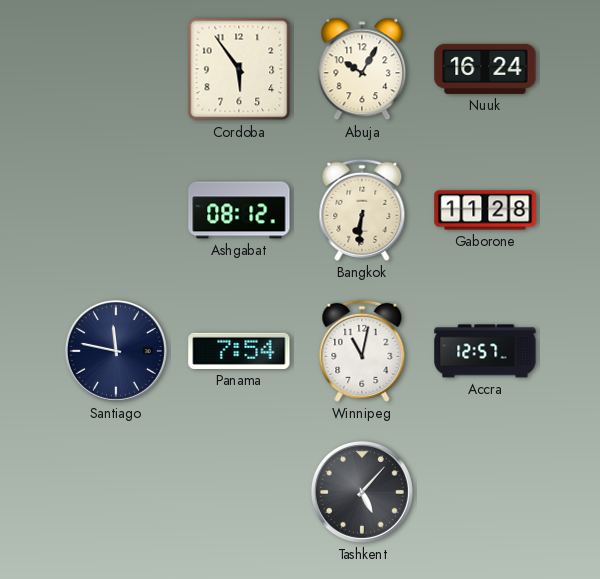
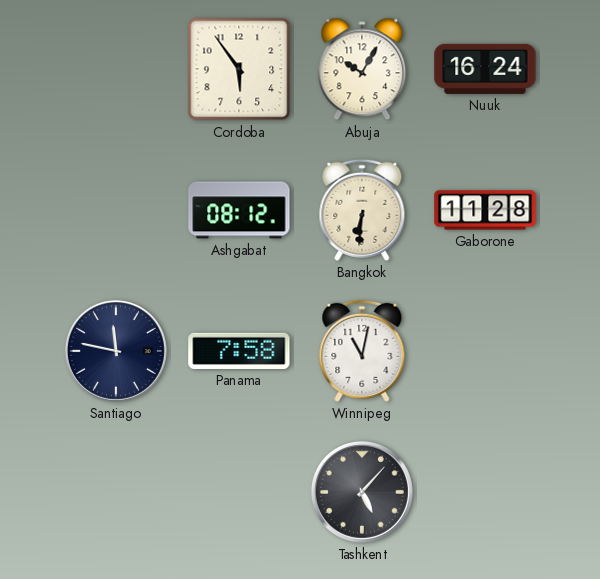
Panama: 7:54 -> 7:58 (239, 351)
Accra: 12:57 -> none (485, 351)
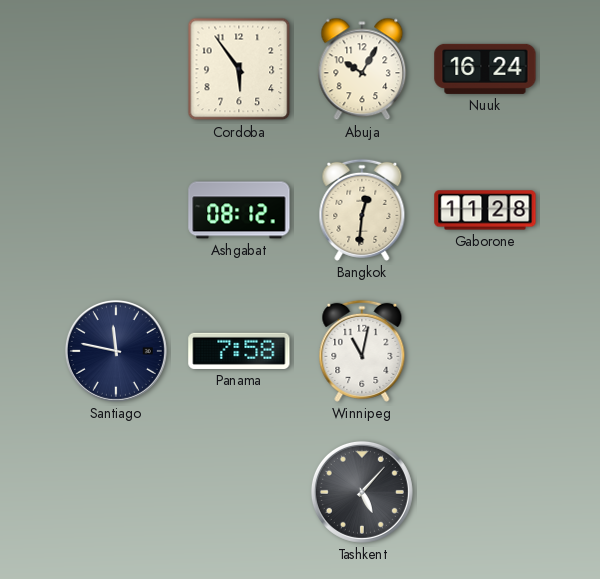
Bangkok: 6:31 -> 12:31 (362, 210)
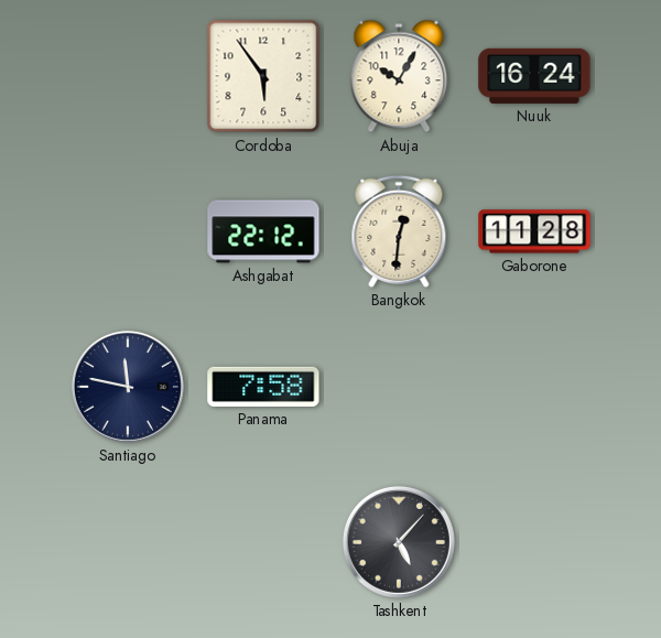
Ashgabat: 08:12 -> 22:12 (263, 231)
Winnipeg: 11:02 -> none (362, 351)
